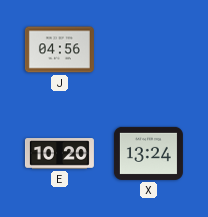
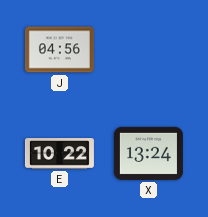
E: 10:20 -> 10:22 (59, 154)
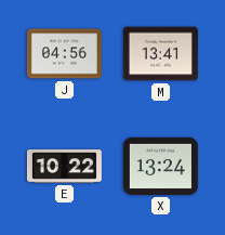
M: none -> 13:41 (160, 54)
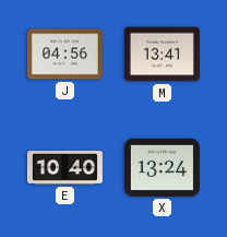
E: 10:22 -> 10:40 (64, 168)
